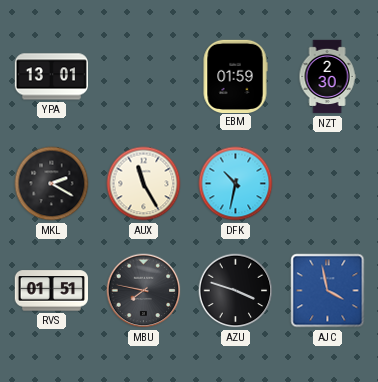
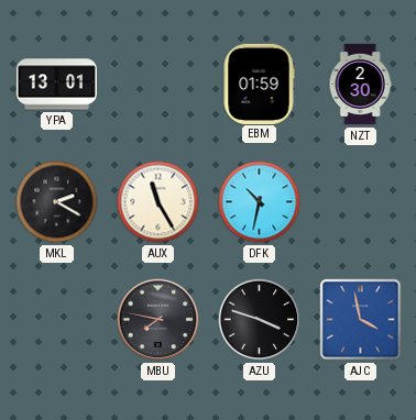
RVS: 01:51 -> none (51, 291)
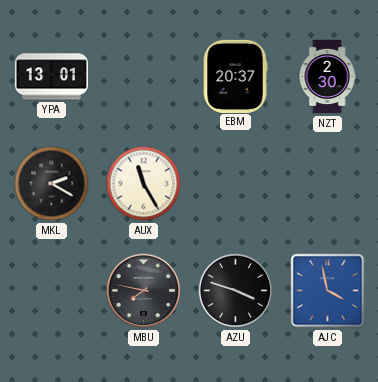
EBM: 01:59 -> 20:37 (235, 76)
DFK: 10:32 -> none (260, 202)
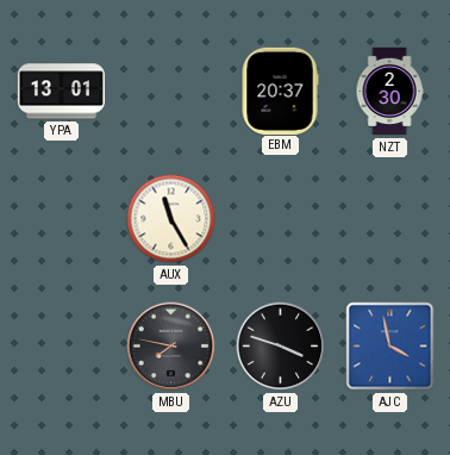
MKL: 2:20 -> none (52, 184)
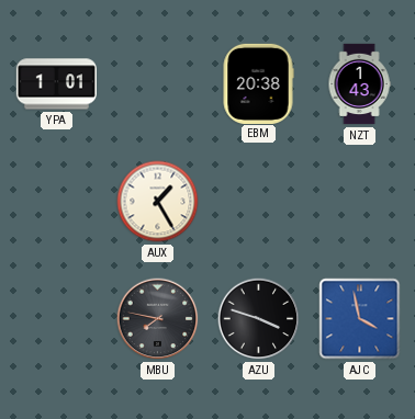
YPA: 13:01 -> 1:01 (56, 84)
EBM: 20:37 -> 20:38 (258, 83)
NZT: 2:30 -> 1:43 (359, 84)
AUX: 11:25 -> 1:25 (158, 202)
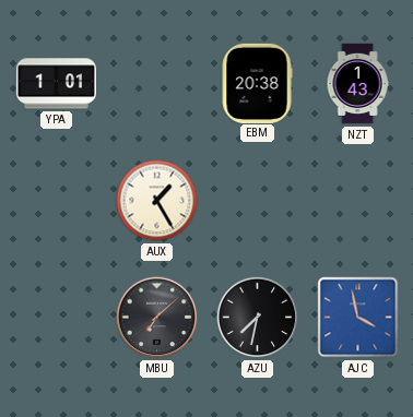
MBU: 7:47 -> 7:08 (157, 318)
AZU: 3:48 -> 7:32 (258, 318)
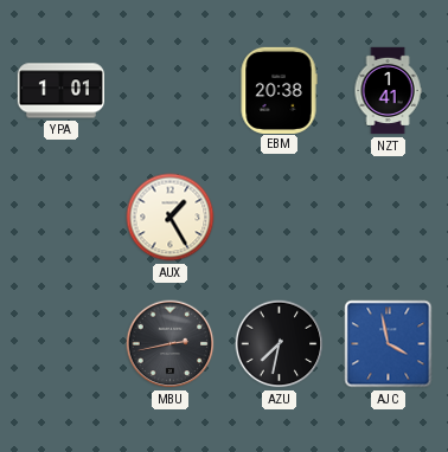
NZT: 1:43 -> 1:41 (388, 91)
MBU: 7:08 -> 2:43 (171, 344)
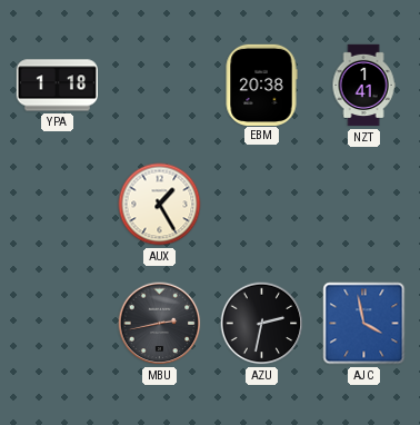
YPA: 1:01 -> 1:18 (57, 86)
AZU: 7:32 -> 2:32 (262, 324)
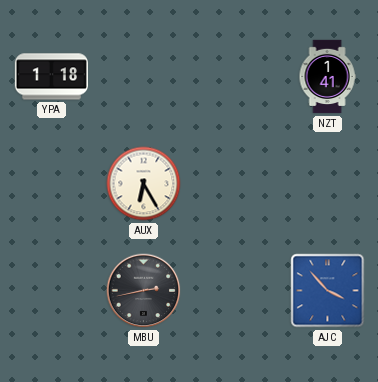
EBM: 20:38 -> none (261, 85)
AUX: 1:25 -> 6:25 (144, 184)
AZU: 2:32 -> none (262, 324)
AJC: 3:58 -> 3:53 (328, 291)
